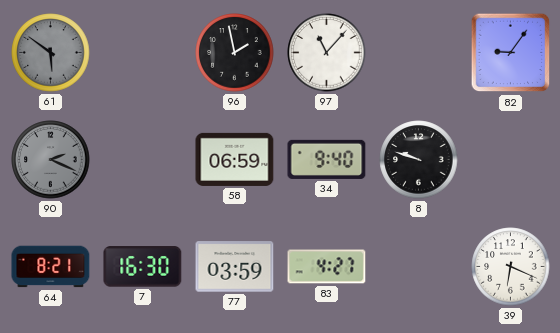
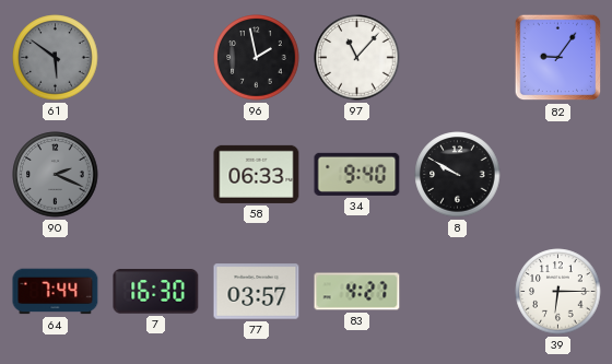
58: 06:59 -> 06:33 (257, 174)
8: 9:48 -> 9:50 (458, 175)
64: 8:21 -> 7:44 (56, 292)
77: 03:59 -> 03:57 (257, 292)
39: 6:19 -> 6:15 (558, 292)
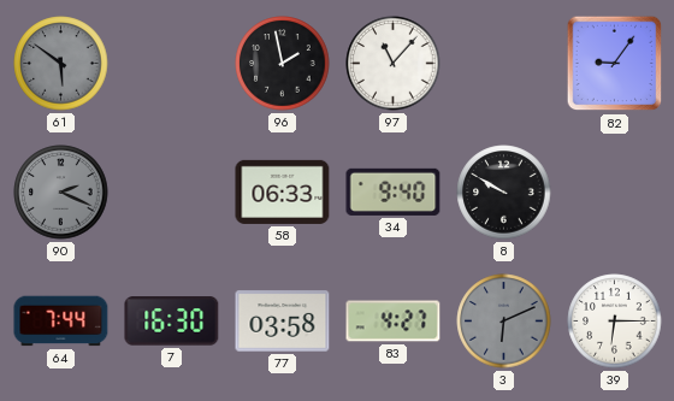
77: 03:57 -> 03:58 (283, 322)
3: none -> 6:11 (504, 322)
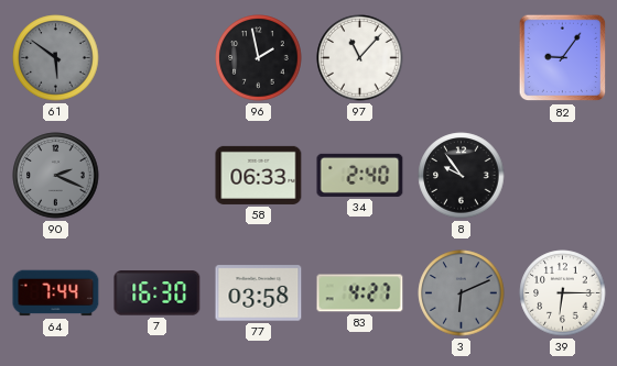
34: 9:40 -> 2:40 (360, 175)
8: 9:50 -> 9:54 (462, 176)
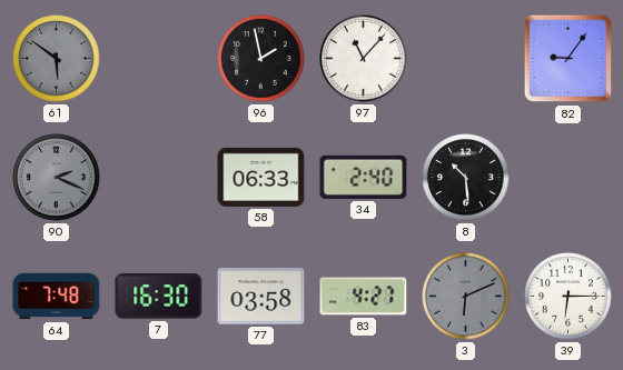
8: 9:54 -> 10:29 (466, 178)
64: 7:44 -> 7:48 (57, 297)
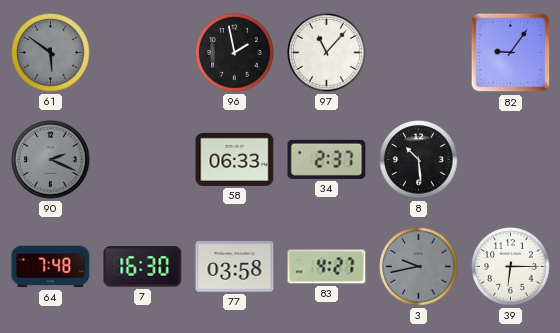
34: 2:40 -> 2:37 (327, 159)
3: 6:11 -> 9:43 (419, 267)
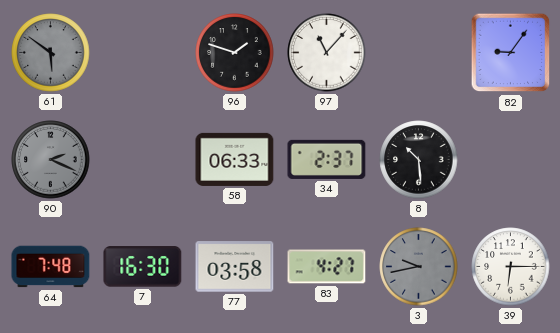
96: 1:58 -> 1:48 (235, 53)
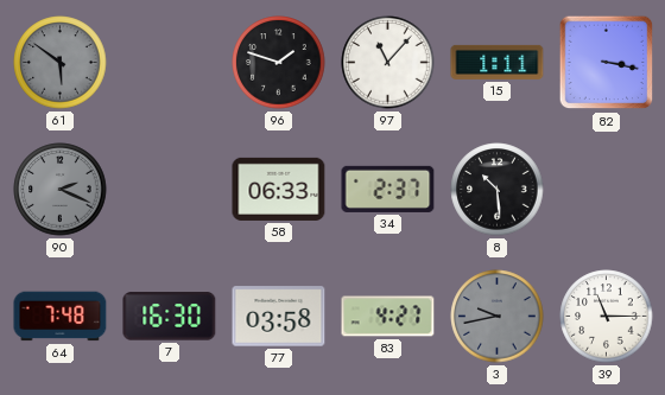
15: none -> 1:11 (498, 62)
82: 9:06 -> 3:17 (607, 63)
39: 6:15 -> 11:15 (607, 317)
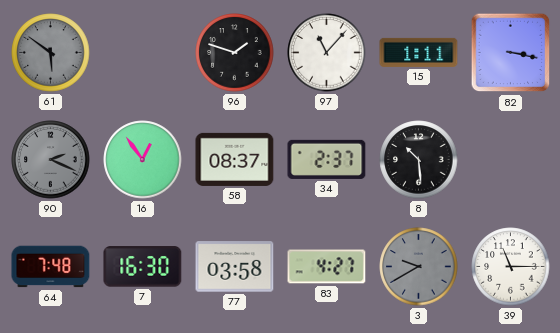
16: none -> 12:54 (143, 160)
58: 06:33 -> 08:37 (235, 159)
3: 9:43 -> 9:40 (419, 267)
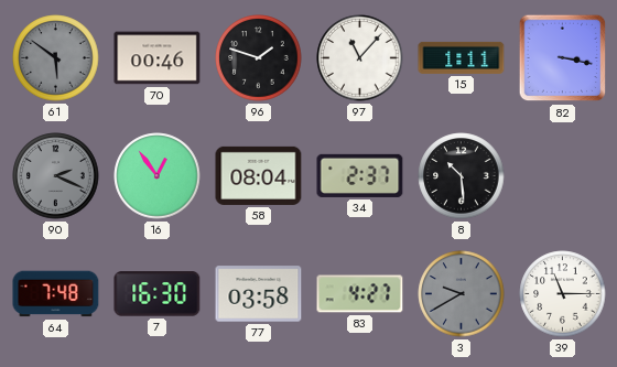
70: none -> 00:46 (158, 58)
58: 08:37 -> 08:04 (259, 175)
